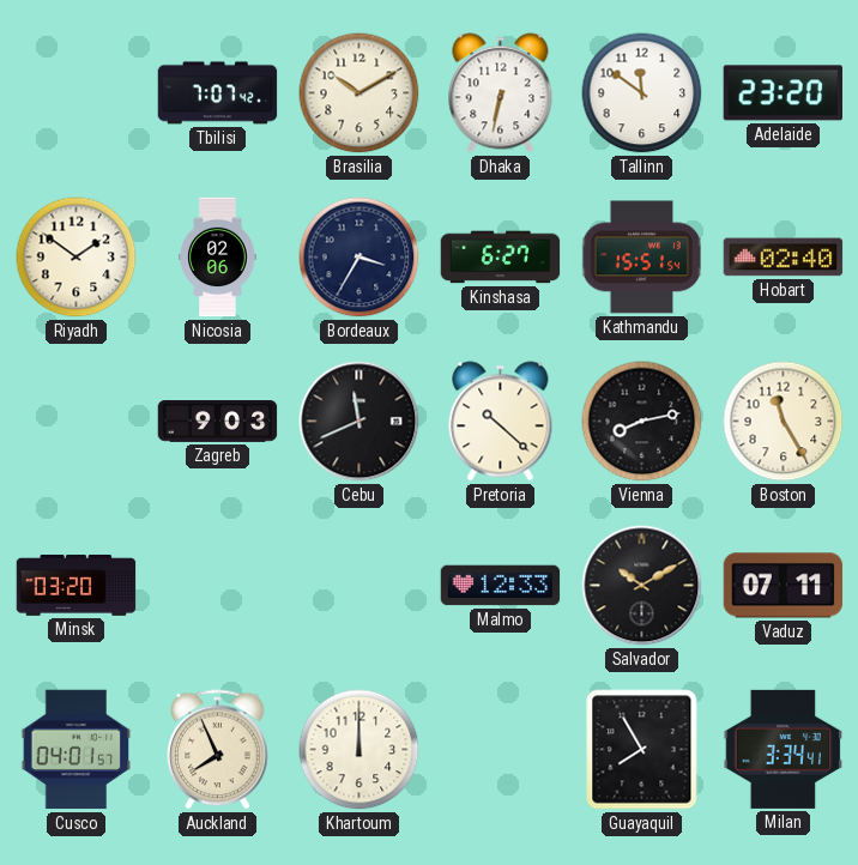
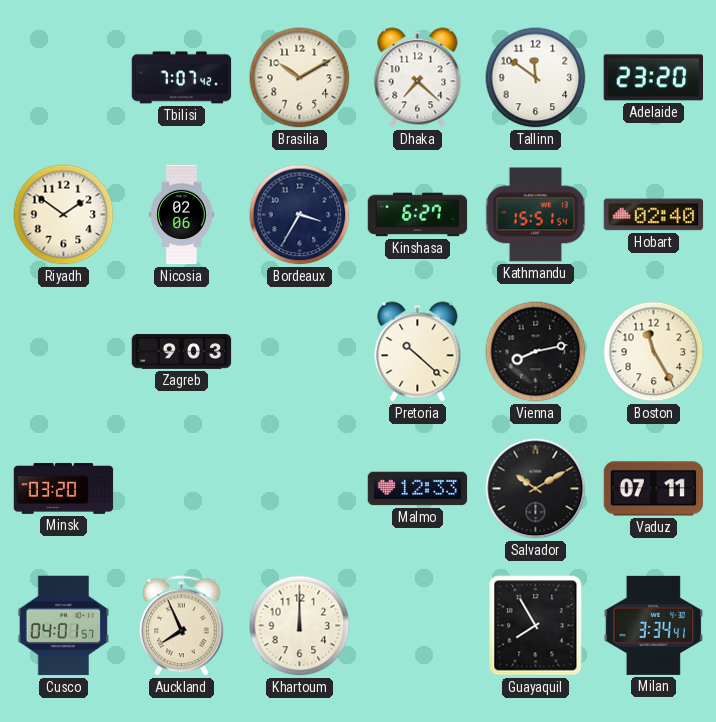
Dhaka: 6:32 -> 7:22 (418, 78)
Cebu: 11:41 -> none (359, 422)
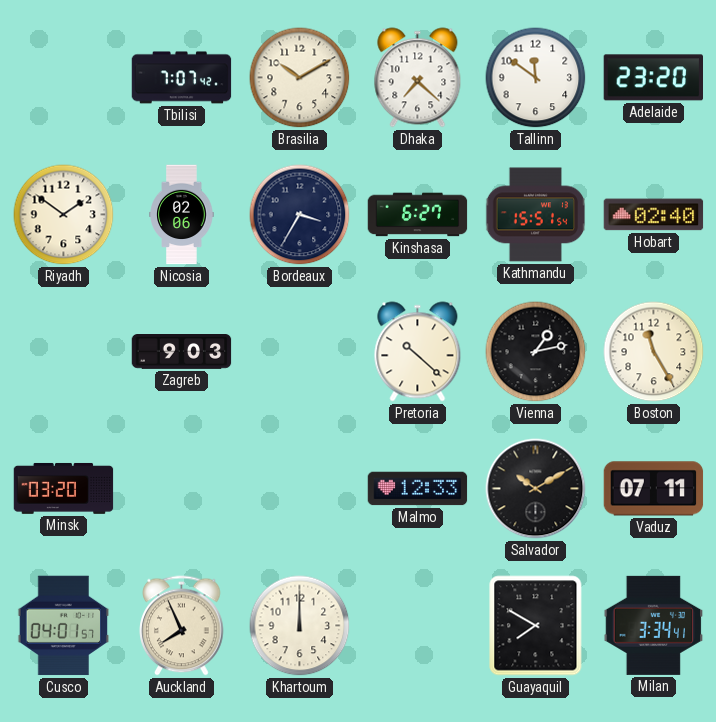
Vienna: 8:13 -> 1:13 (536, 352)
Guayaquil: 7:55 -> 7:50 (536, 626)
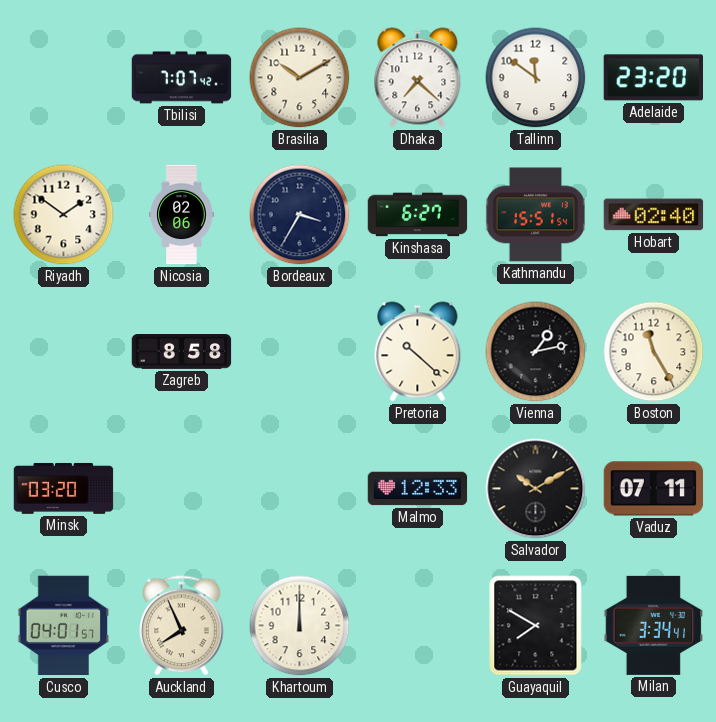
Zagreb: 9:03 -> 8:58 (182, 352)
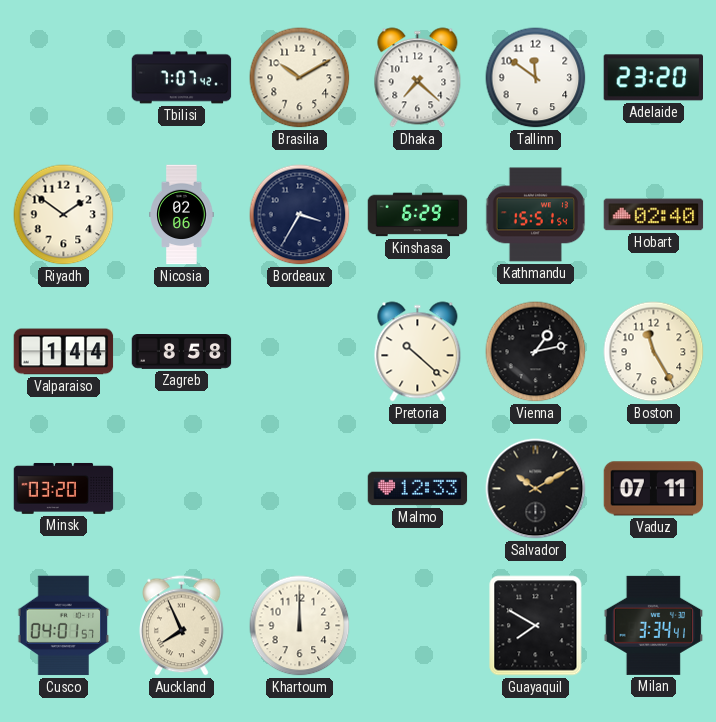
Kinshasa: 6:27 -> 6:29 (418, 215)
Valparaiso: none -> 1:44 (64, 352)
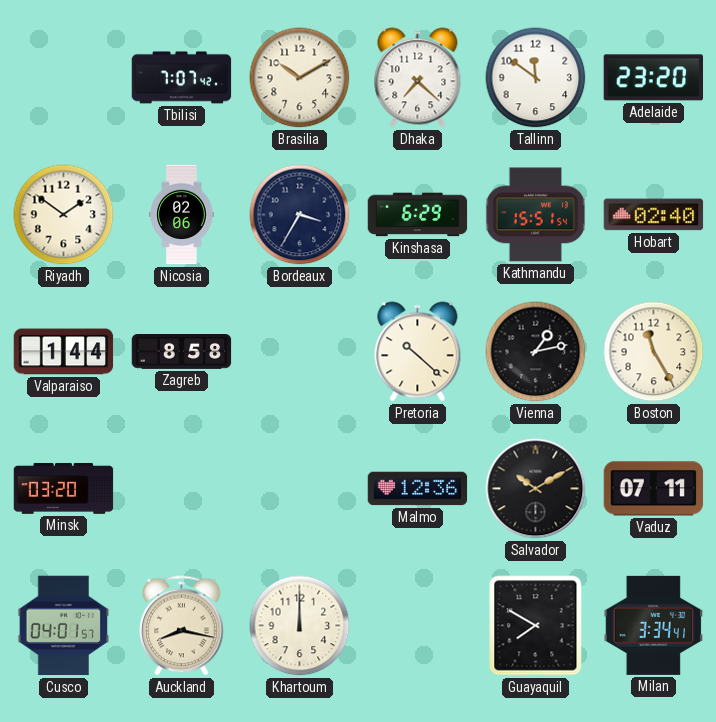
Malmo: 12:33 -> 12:36 (418, 489)
Auckland: 7:56 -> 8:17 (182, 626)
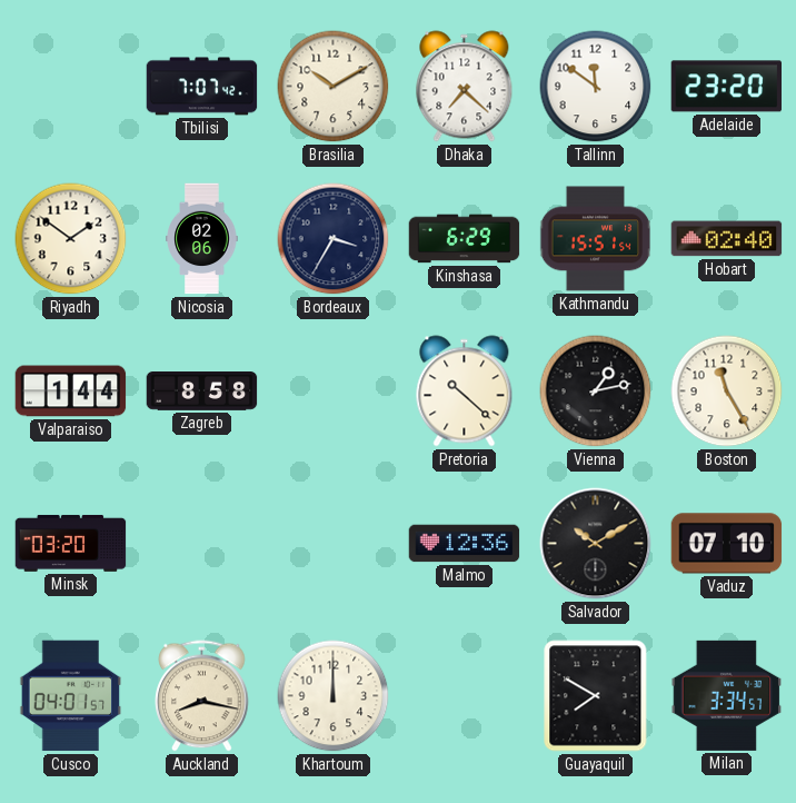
Vaduz: 07:11 -> 07:10 (727, 544)
Milan: 3:34:41 -> 3:34:57 (727, 695)
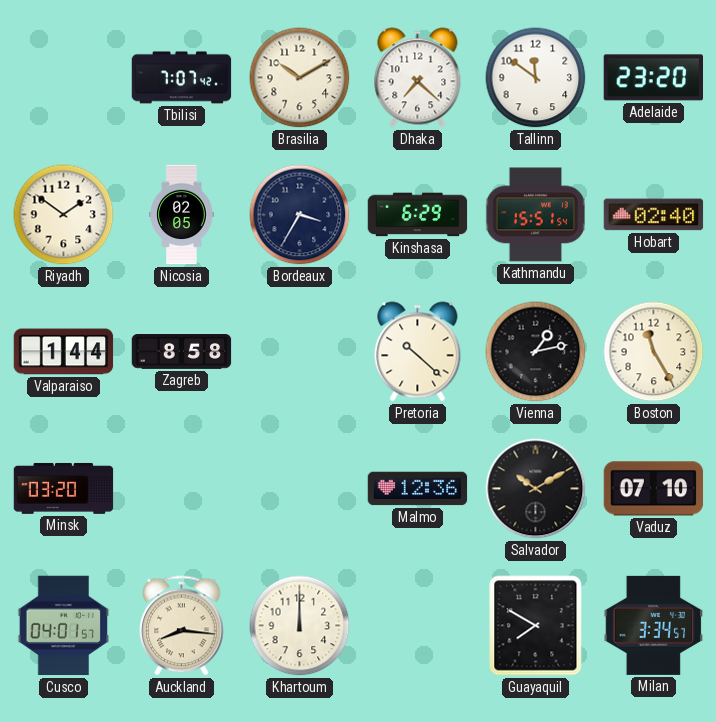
Nicosia: 02:06 -> 02:05 (182, 215)
Auckland: 8:17 -> 8:16 (182, 626)
